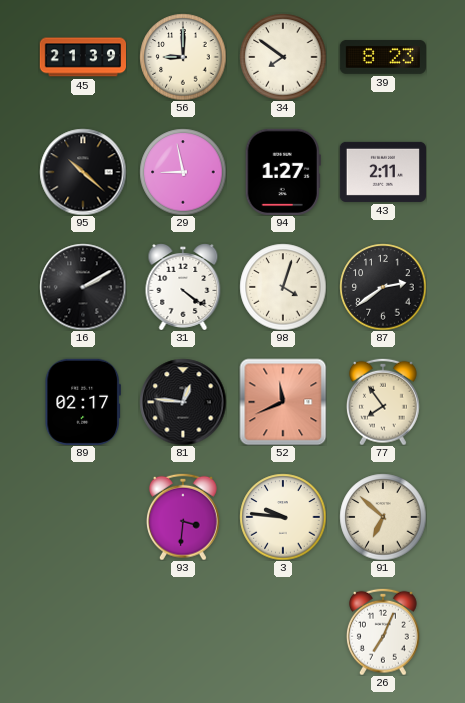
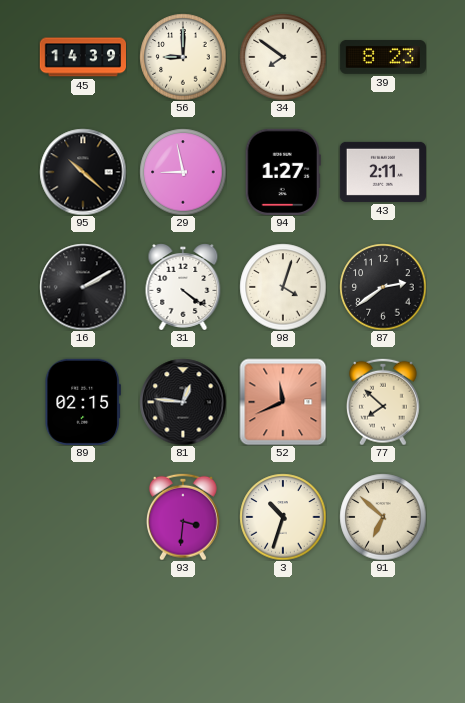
45: 21:39 -> 14:39 (82, 57)
89: 02:17 -> 02:15 (82, 402)
77: 7:54 -> 7:52 (383, 402)
3: 9:46 -> 10:33 (283, 517)
26: 7:04 -> none (383, 632)
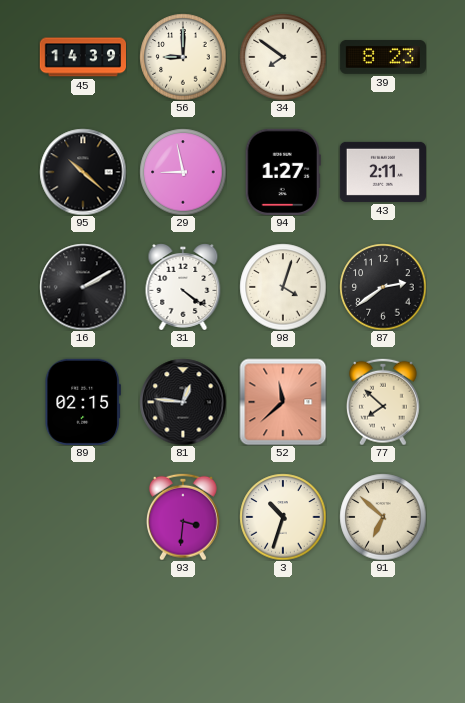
52: 11:41 -> 11:38 (283, 402)
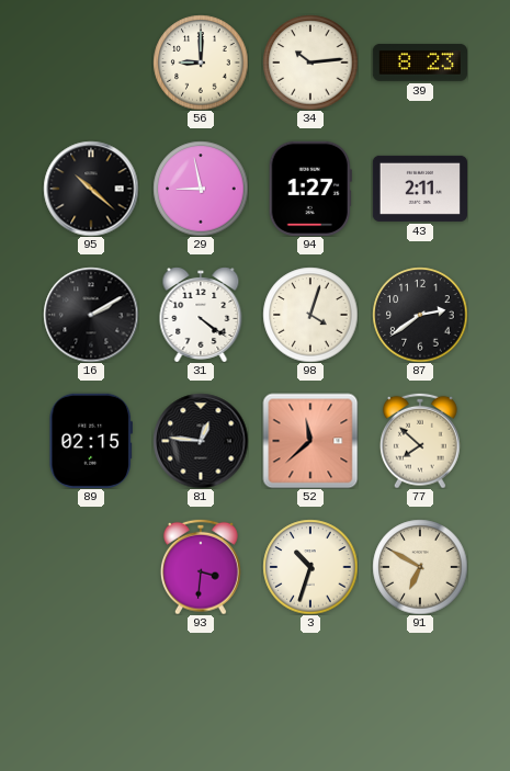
45: 14:39 -> none (82, 57)
34: 7:51 -> 10:14 (310, 63)
91: 6:52 -> 6:50 (420, 567)
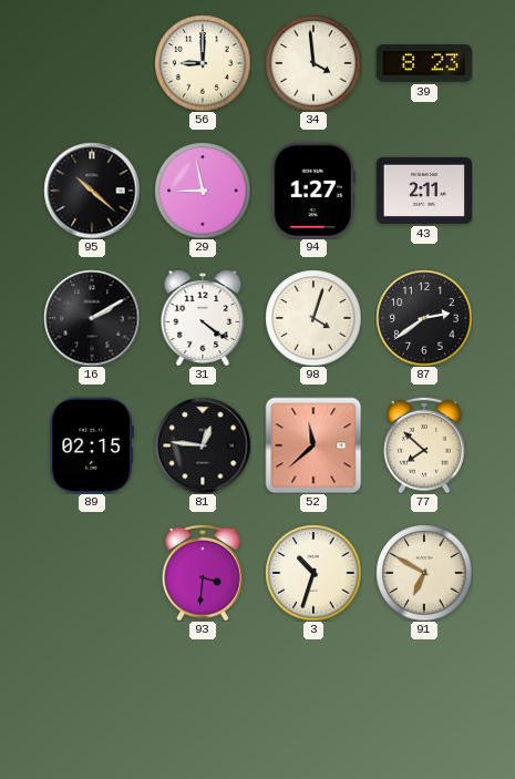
34: 10:14 -> 3:59 (313, 63)
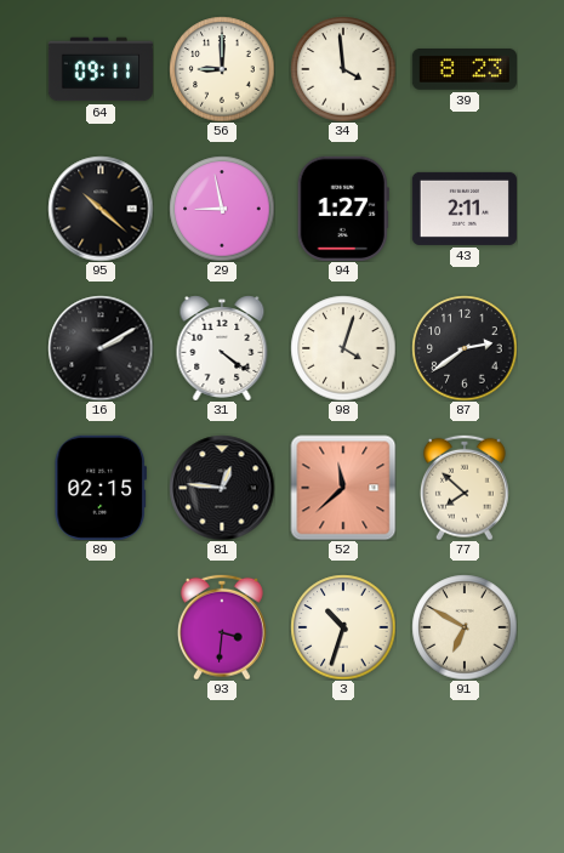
64: none -> 09:11 (99, 69)
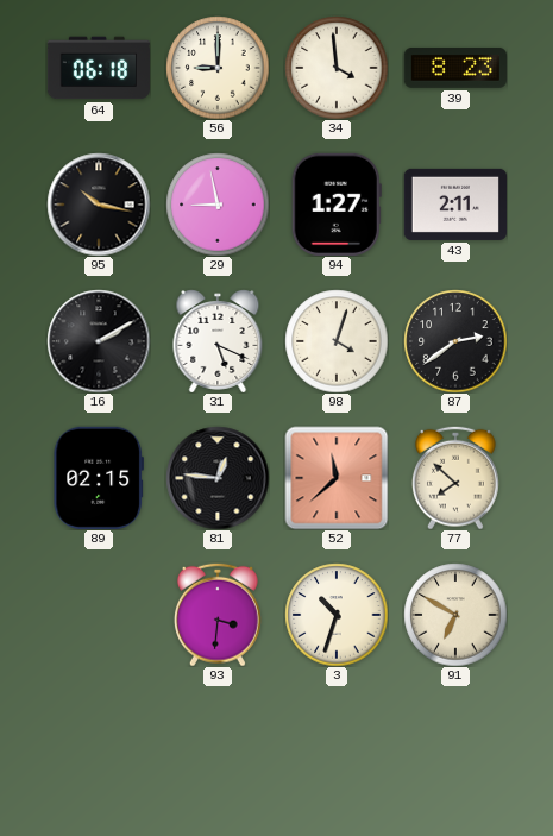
64: 09:11 -> 06:18 (98, 68)
95: 10:22 -> 10:17 (99, 205)
31: 4:21 -> 5:19 (218, 341)
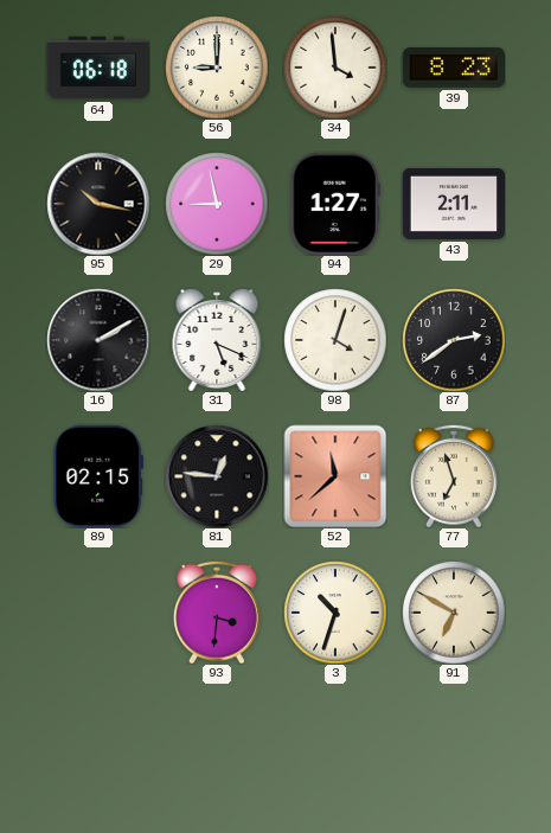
77: 7:52 -> 6:57 (454, 476)
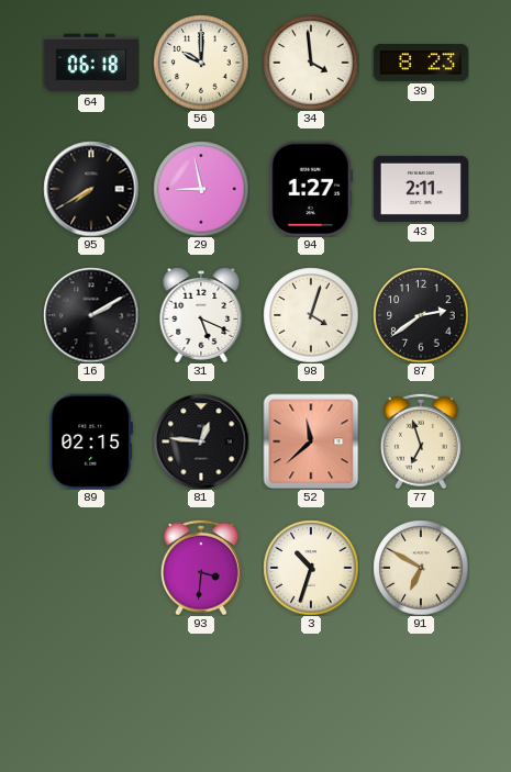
56: 9:00 -> 10:00 (201, 63)
95: 10:17 -> 7:40 (91, 189)
